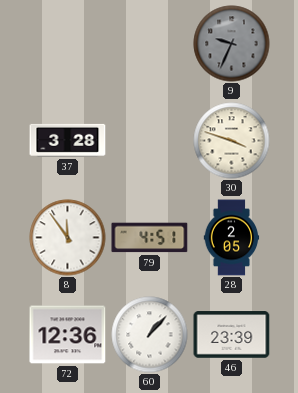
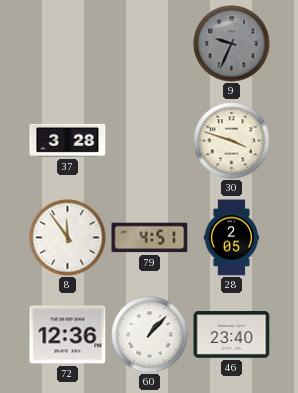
46: 23:39 -> 23:40 (232, 335)
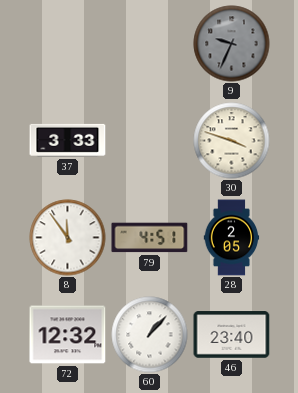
37: 3:28 -> 3:33 (68, 140)
72: 12:36 -> 12:32 (68, 335)
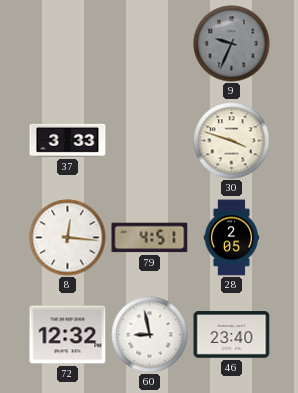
8: 11:54 -> 12:16 (68, 238)
60: 1:07 -> 8:58 (150, 335)
